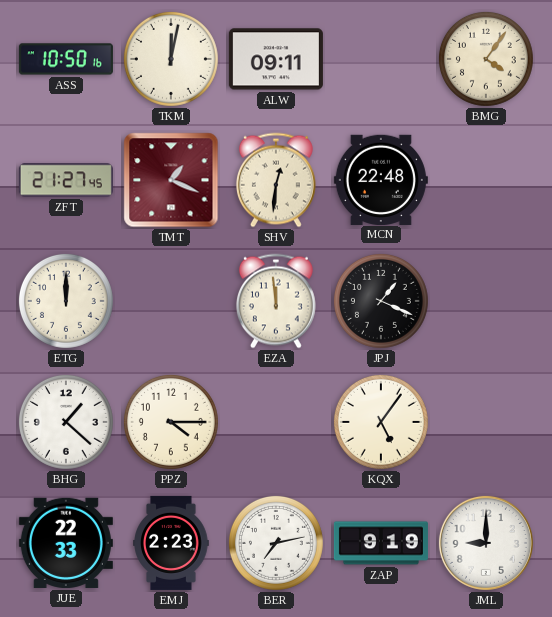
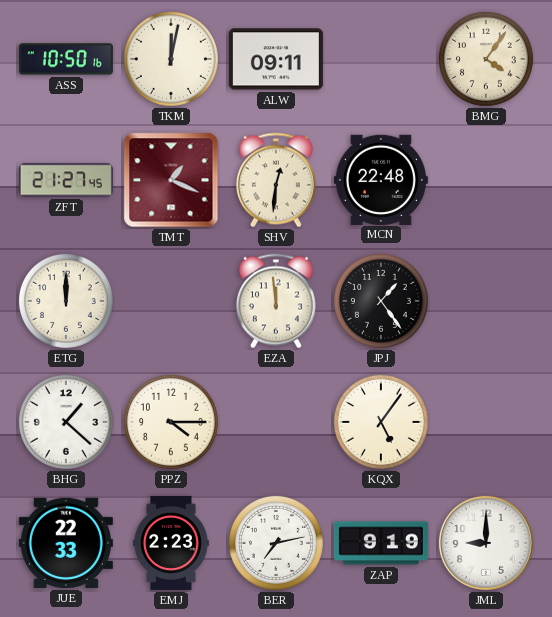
JPJ: 1:19 -> 1:24 (381, 301)
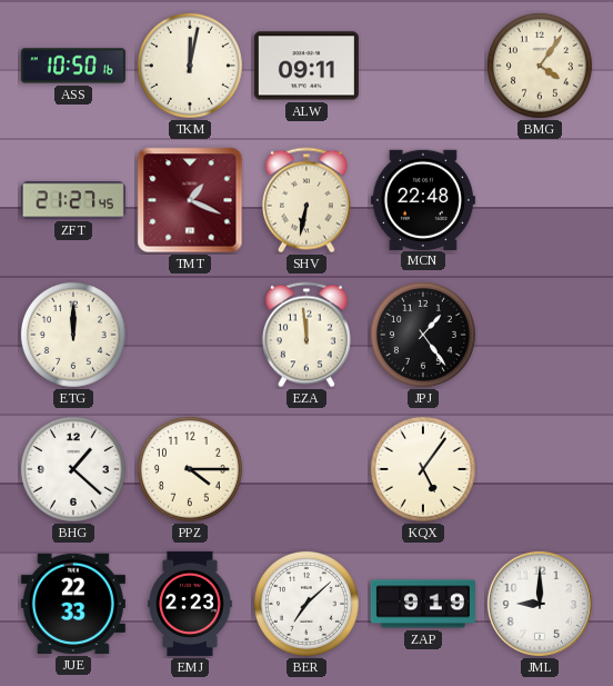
SHV: 12:31 -> 6:32 (306, 200)
BER: 7:13 -> 7:08 (306, 604)
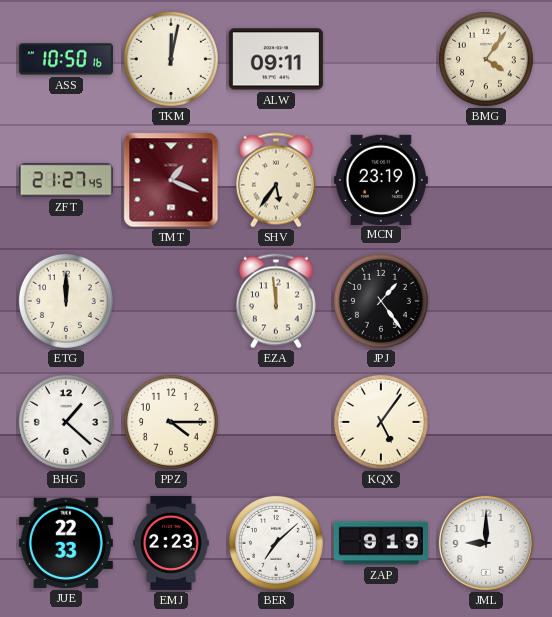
SHV: 6:32 -> 5:36 (276, 180)
MCN: 22:48 -> 23:19 (381, 179)
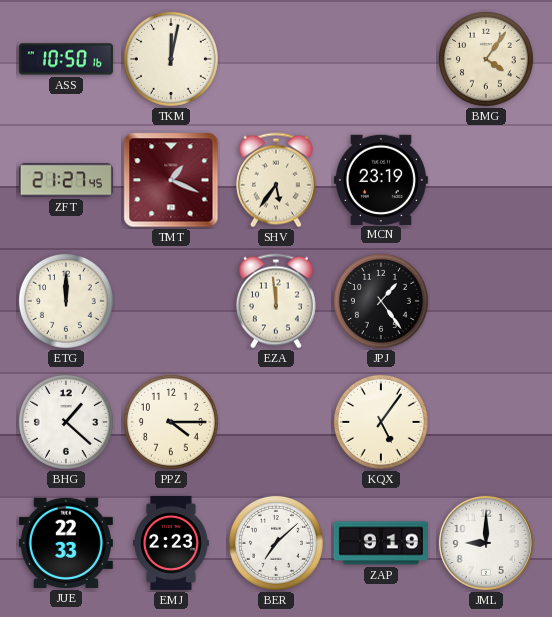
ALW: 09:11 -> none (276, 59)
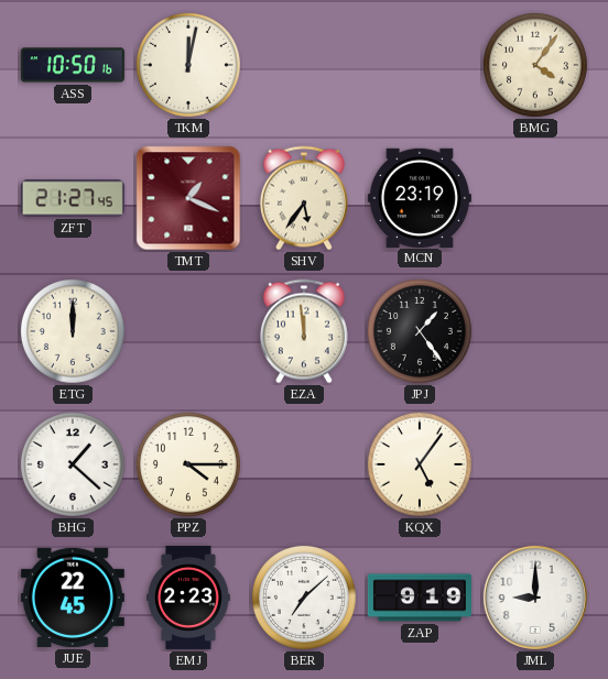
JUE: 22:33 -> 22:45 (73, 598)
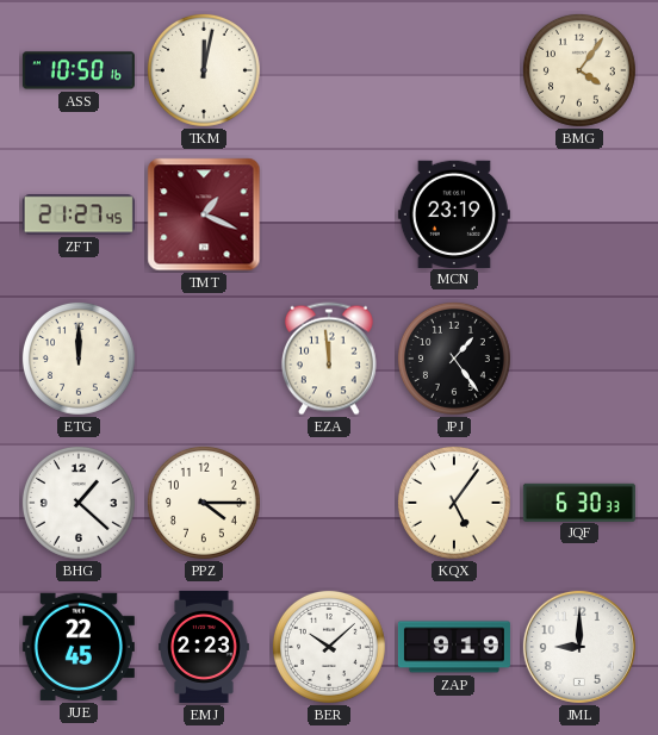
SHV: 5:36 -> none (304, 198)
JQF: none -> 6:30 (579, 502)
BER: 7:08 -> 10:08 (329, 647)
